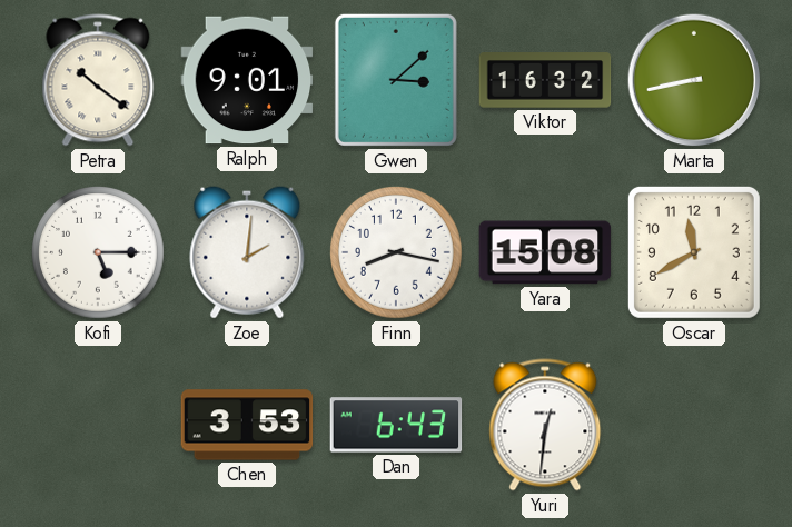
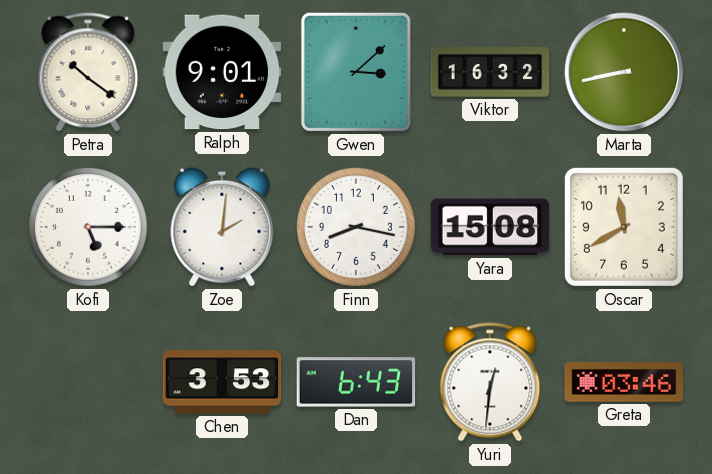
Greta: none -> 03:46 (624, 382)
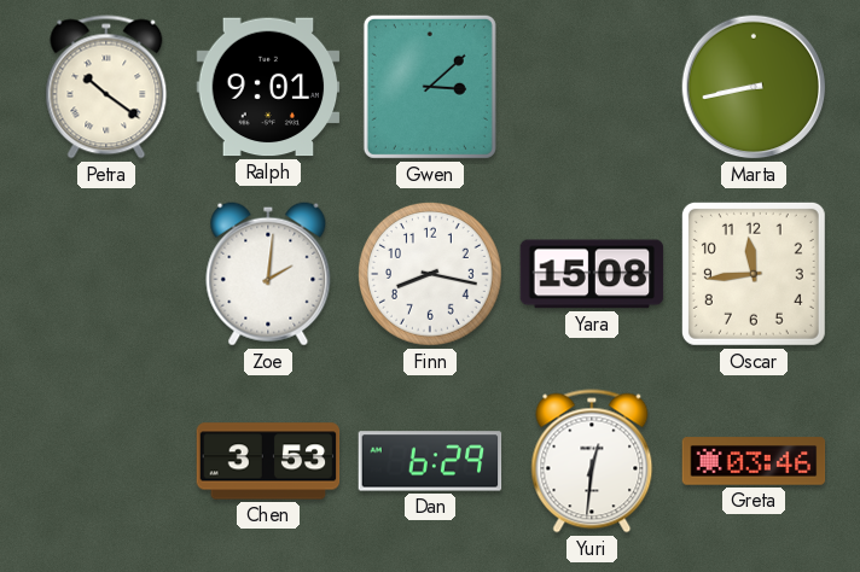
Viktor: 16:32 -> none (490, 72)
Kofi: 5:15 -> none (89, 228)
Oscar: 11:40 -> 11:44 (754, 274)
Dan: 6:43 -> 6:29 (430, 461)
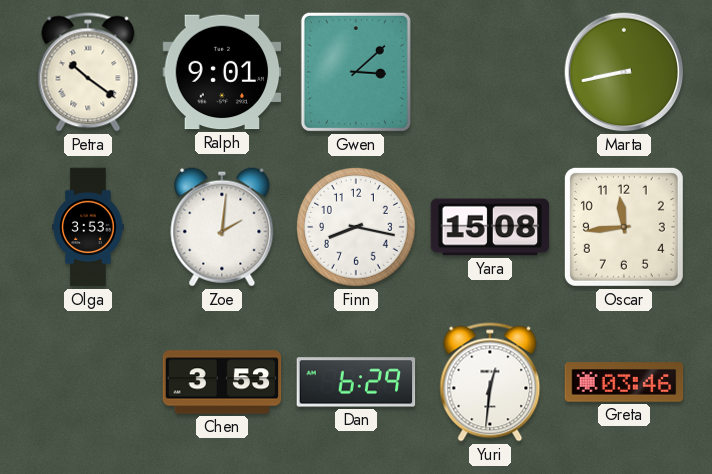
Olga: none -> 3:53 (88, 227)
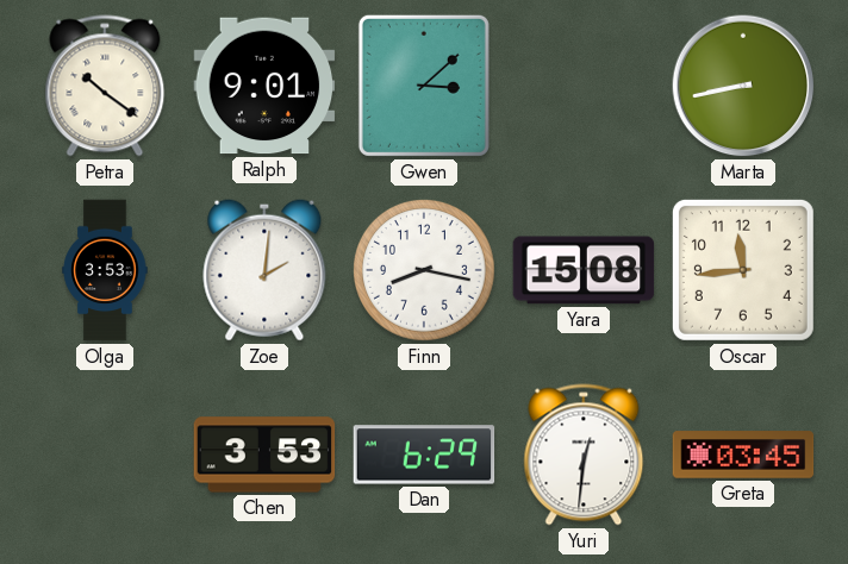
Greta: 03:46 -> 03:45 (743, 455)
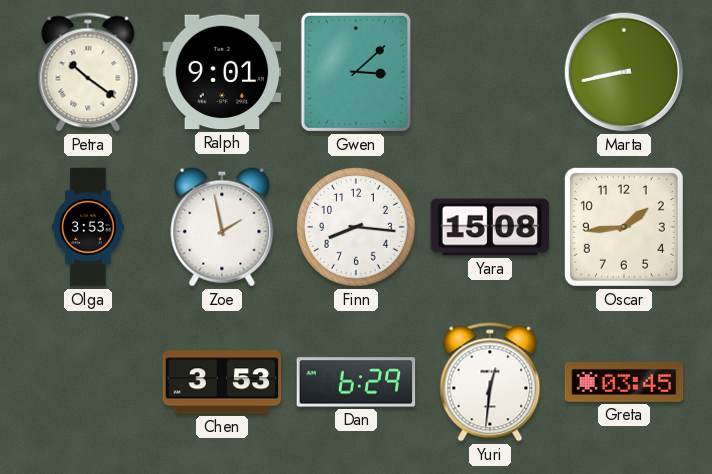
Zoe: 2:01 -> 1:58 (222, 227)
Finn: 8:17 -> 8:16 (357, 228)
Oscar: 11:44 -> 1:44 (624, 227)
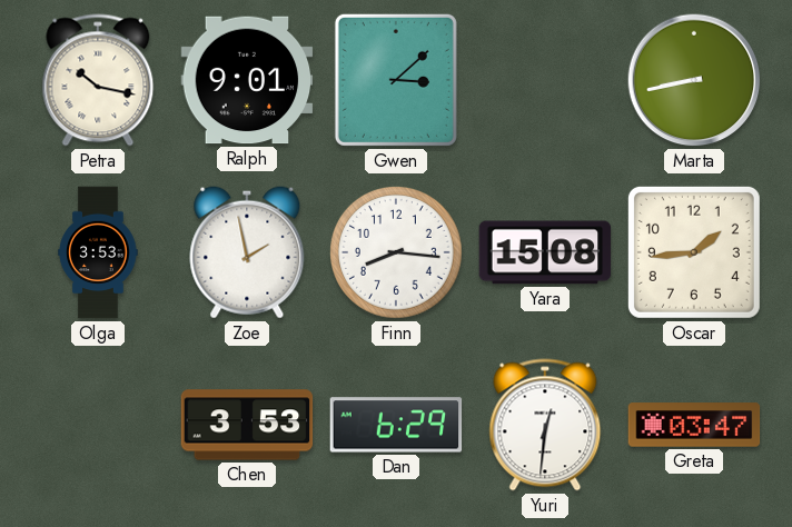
Petra: 10:21 -> 10:17 (98, 80)
Greta: 03:45 -> 03:47 (694, 425)
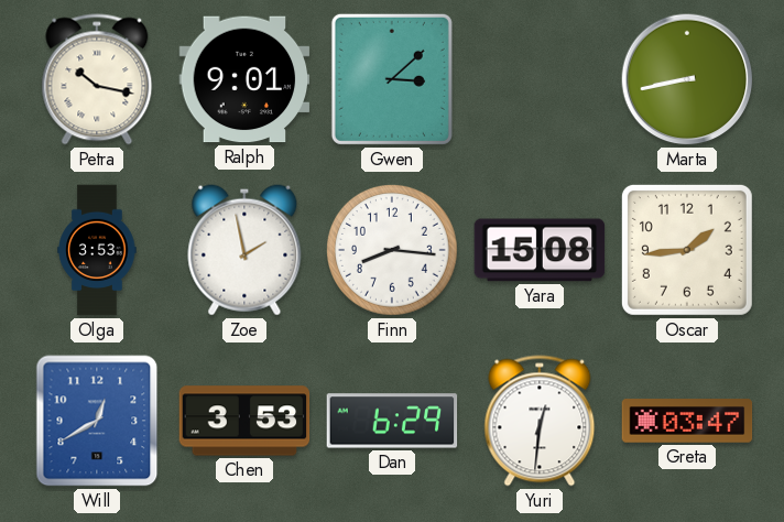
Will: none -> 12:40 (97, 421)
